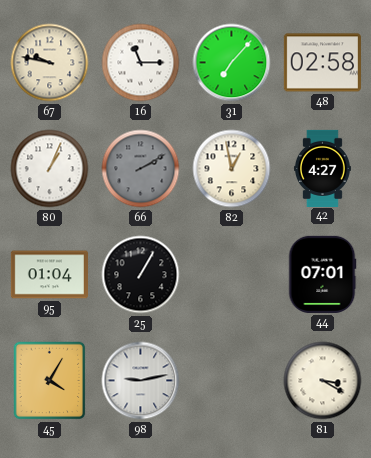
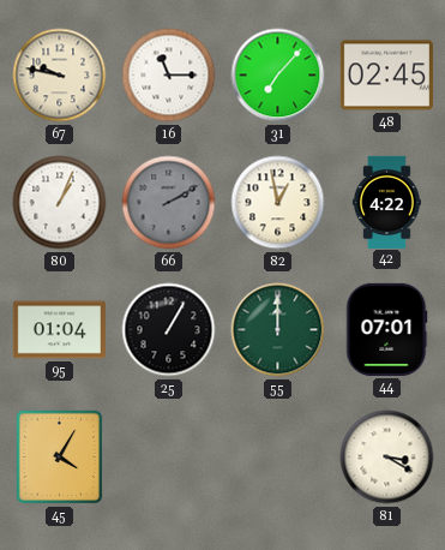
48: 02:58 -> 02:45 (386, 76)
42: 4:27 -> 4:22 (386, 202)
55: none -> 12:00 (278, 330)
98: 9:13 -> none (141, 381)
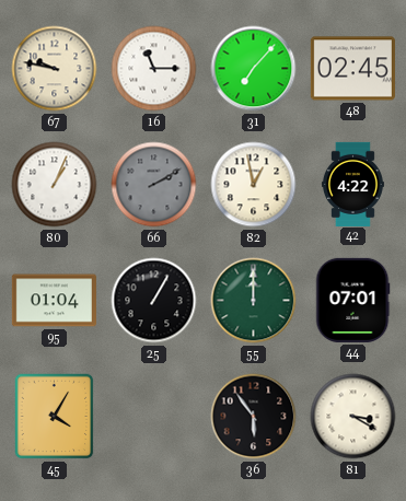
36: none -> 5:54 (254, 417)
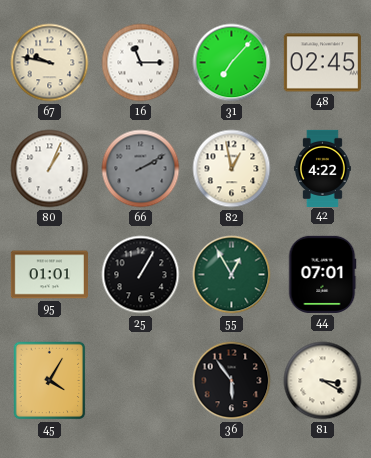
95: 01:04 -> 01:01 (49, 275)
55: 12:00 -> 12:55 (232, 275)
